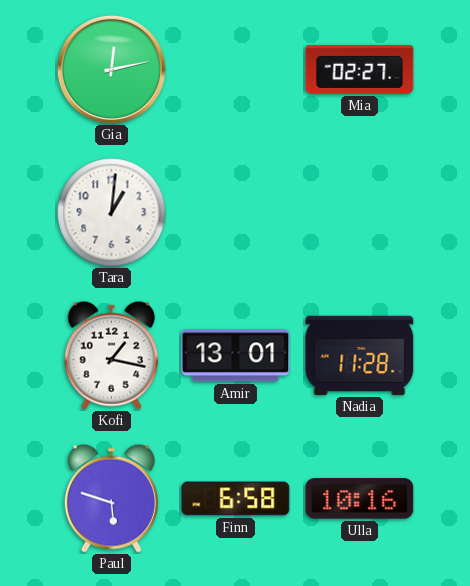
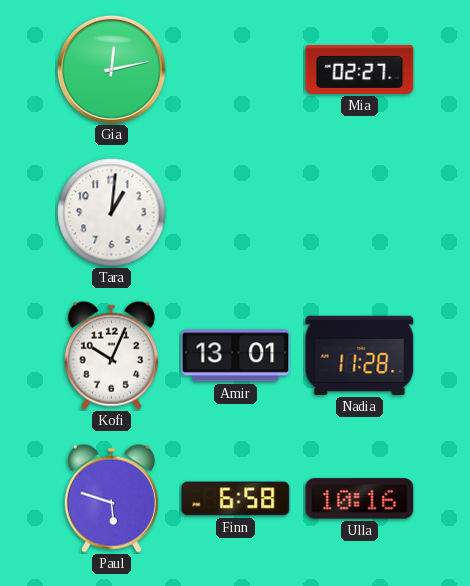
Kofi: 1:17 -> 10:04 (111, 355)
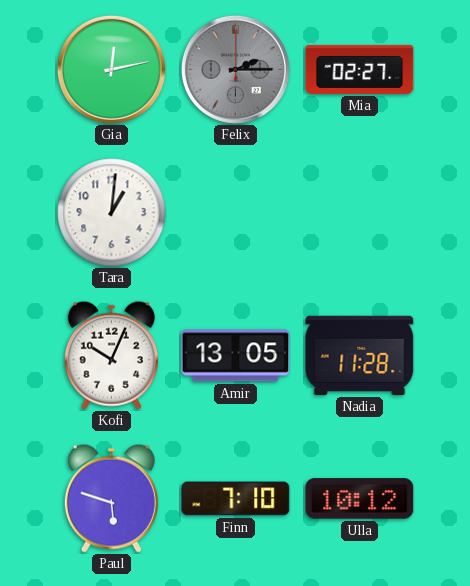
Felix: none -> 2:15 (235, 69)
Amir: 13:01 -> 13:05 (236, 356)
Finn: 6:58 -> 7:10 (236, 499)
Ulla: 10:16 -> 10:12 (360, 499)
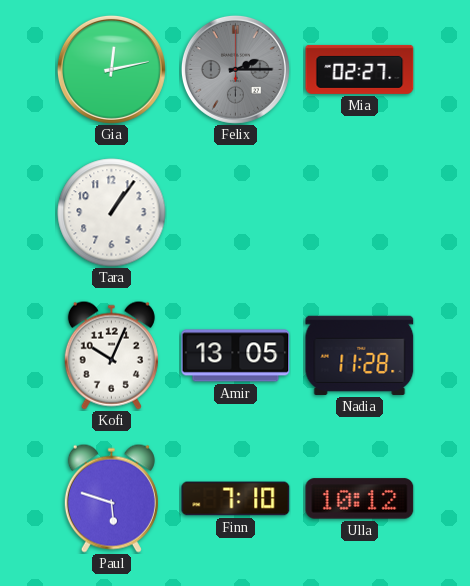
Tara: 1:01 -> 1:06 (112, 213)
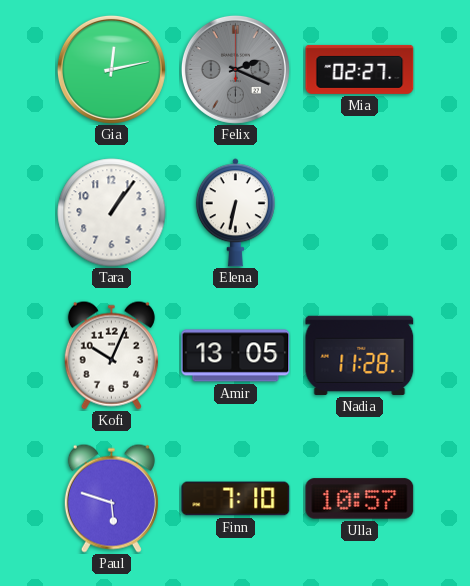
Felix: 2:15 -> 2:19 (235, 69)
Elena: none -> 6:32 (235, 213)
Ulla: 10:12 -> 10:57 (360, 499)
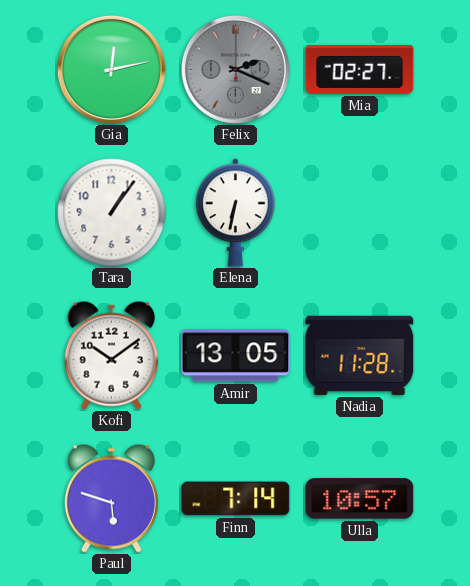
Kofi: 10:04 -> 10:09 (111, 355)
Finn: 7:10 -> 7:14 (236, 499)
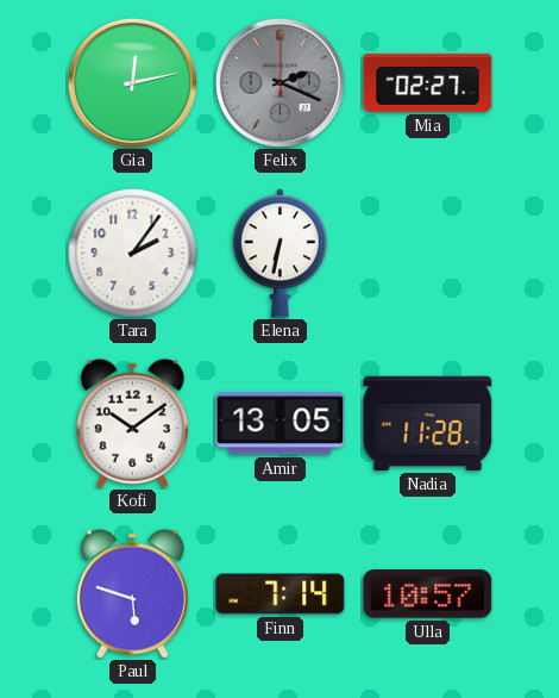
Tara: 1:06 -> 2:06 (133, 254)
